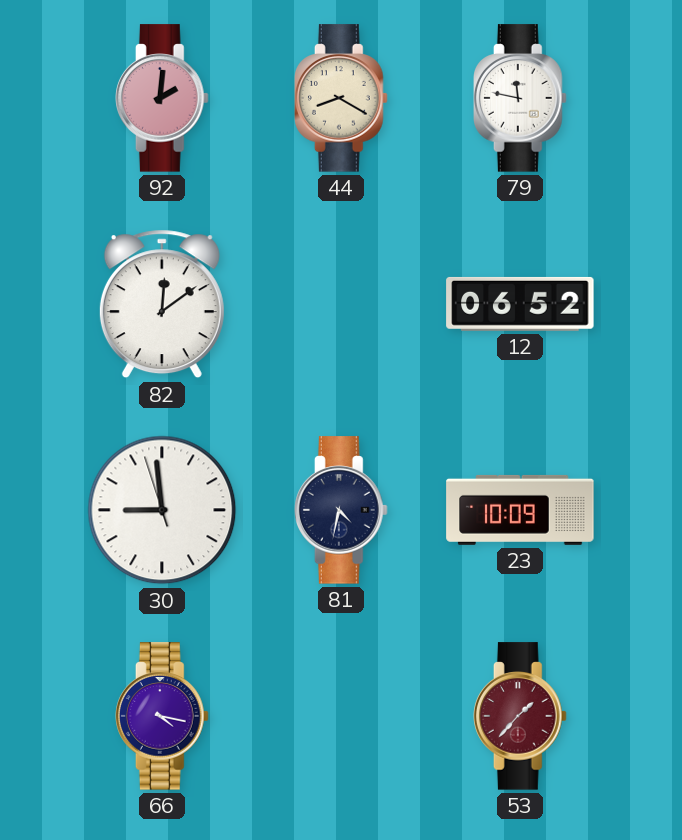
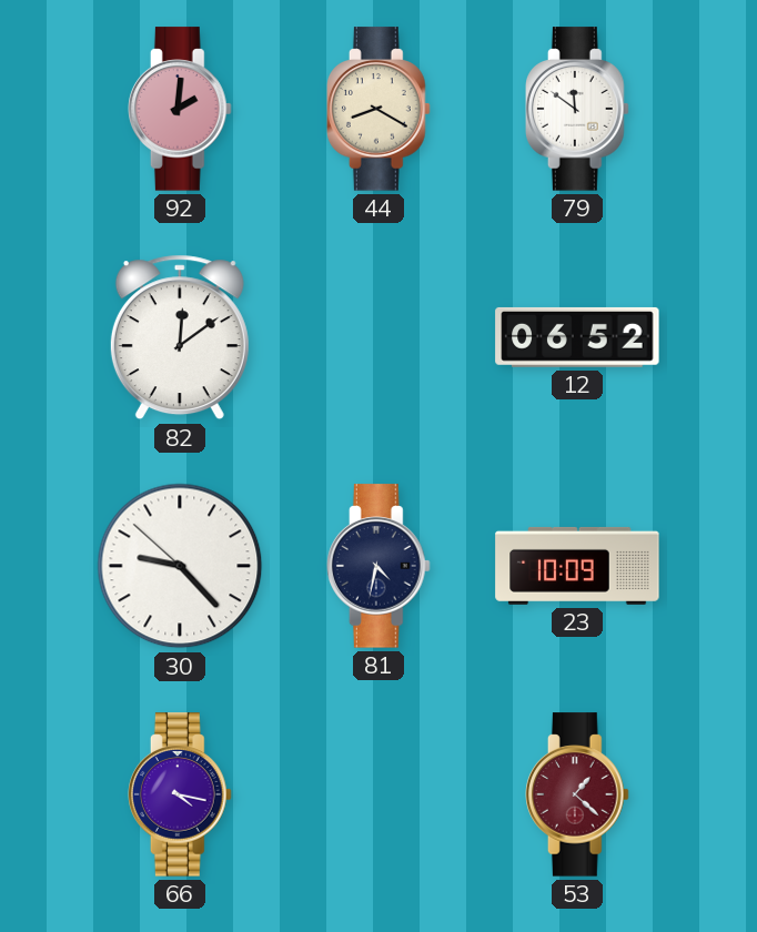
79: 11:47 -> 11:51 (578, 109)
30: 8:58 -> 9:22 (180, 566)
53: 1:37 -> 1:22 (578, 794)
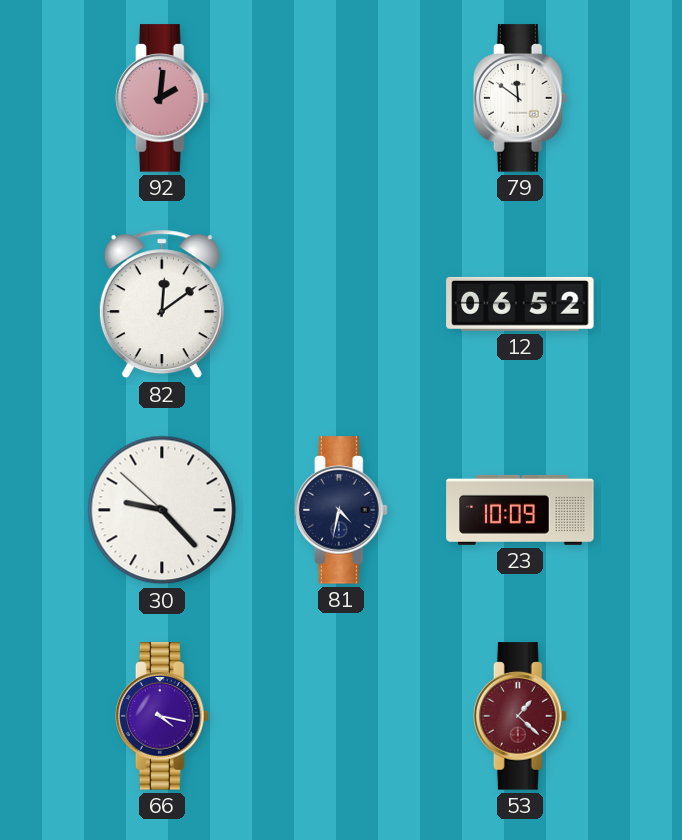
44: 8:20 -> none (380, 109)
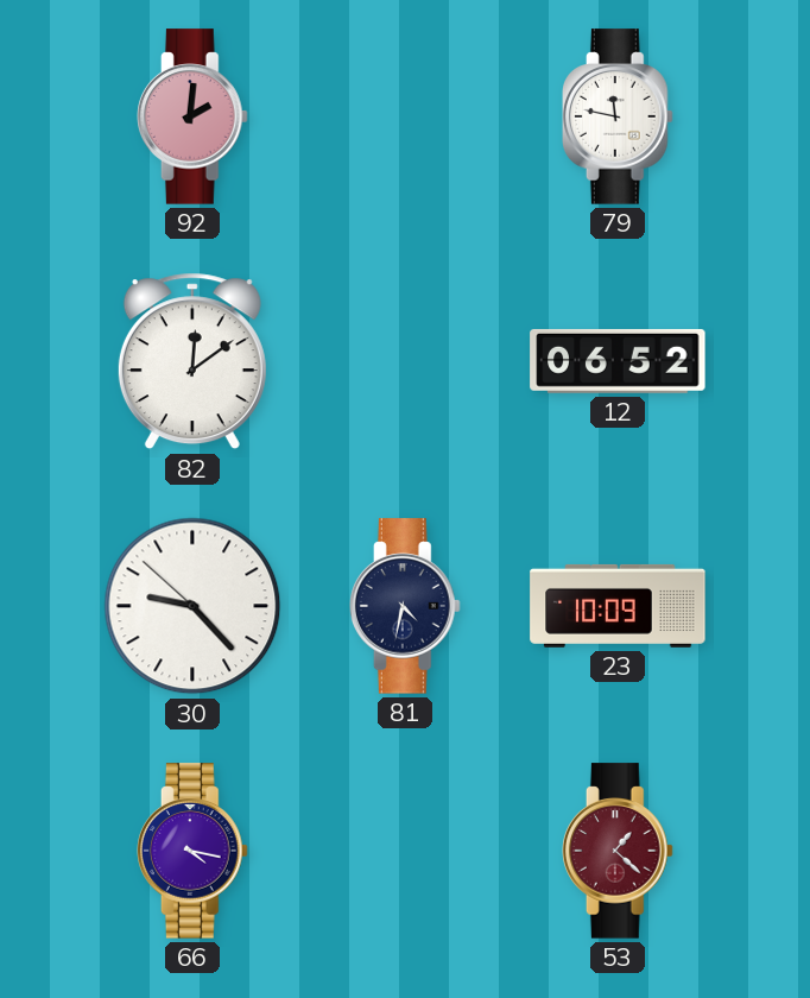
79: 11:51 -> 11:47 (619, 116)
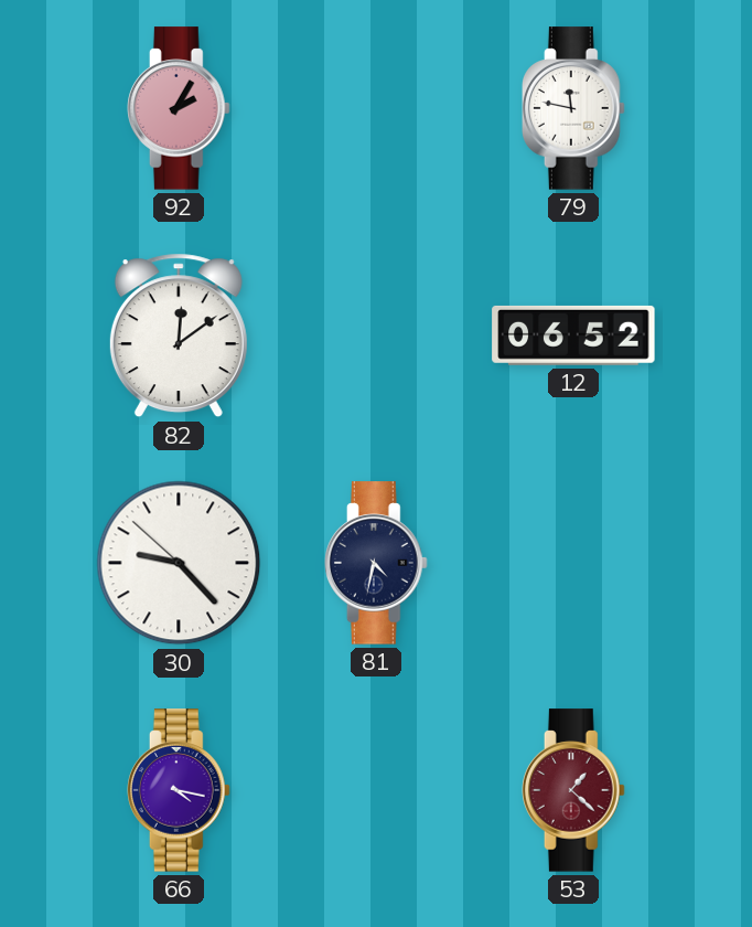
92: 2:01 -> 2:05 (180, 108)
23: 10:09 -> none (618, 606)
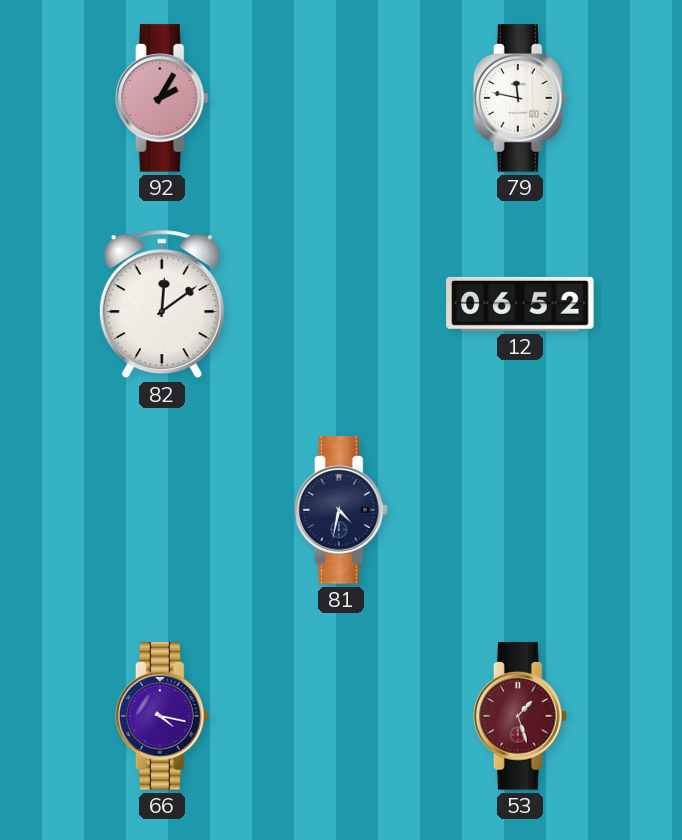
30: 9:22 -> none (179, 563)
53: 1:22 -> 1:27 (521, 716)
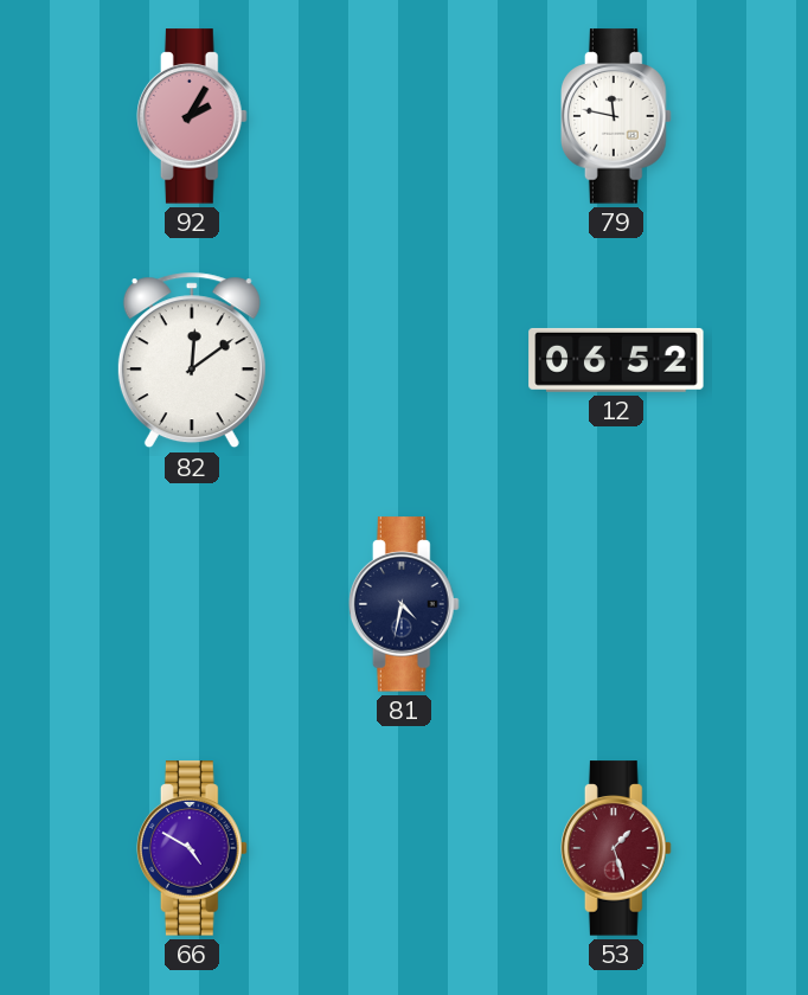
66: 4:17 -> 4:50 (193, 848)
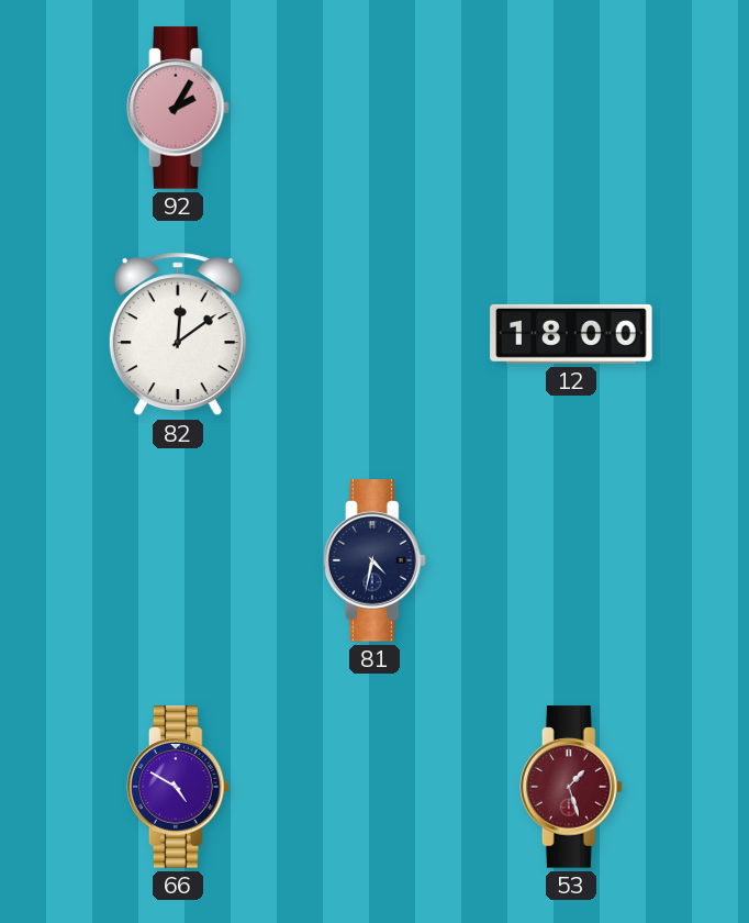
79: 11:47 -> none (617, 116)
12: 06:52 -> 18:00 (571, 334)
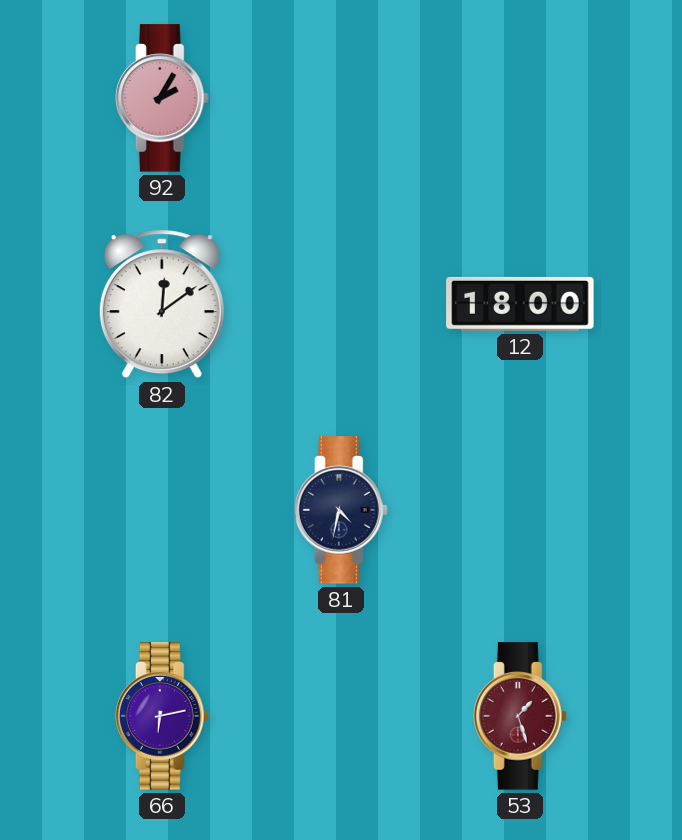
66: 4:50 -> 6:13 (163, 716)
